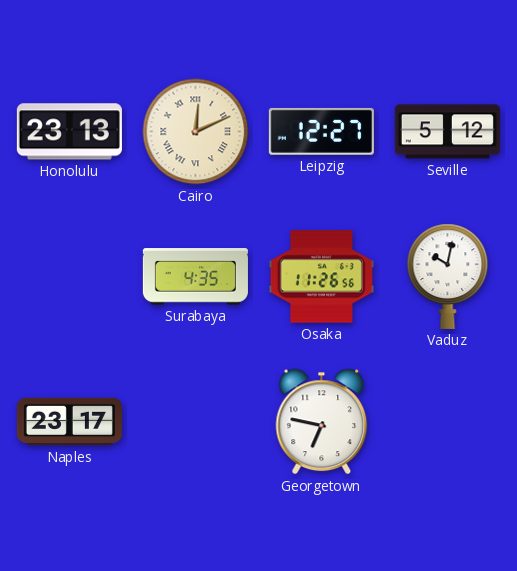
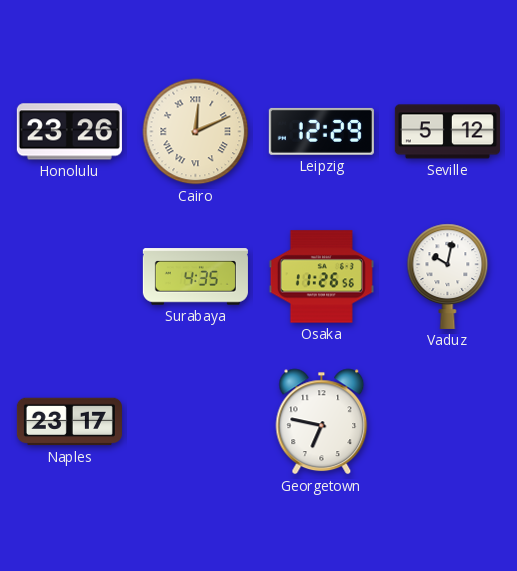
Honolulu: 23:13 -> 23:26 (69, 132)
Leipzig: 12:27 -> 12:29 (321, 131)
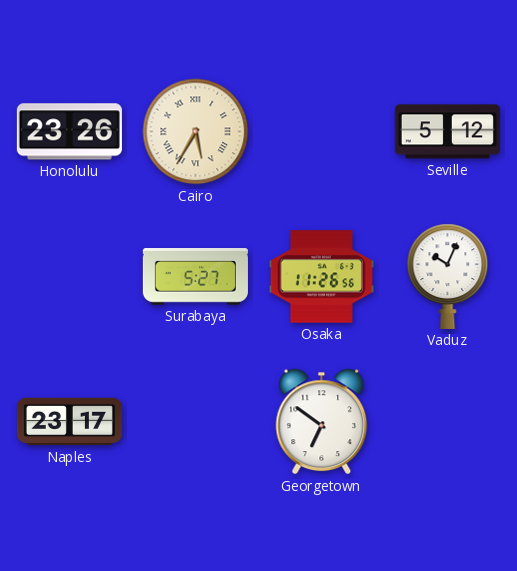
Cairo: 12:11 -> 5:35 (196, 132)
Leipzig: 12:29 -> none (321, 131)
Surabaya: 4:35 -> 5:27 (195, 277)
Vaduz: 10:02 -> 10:04 (448, 276)
Georgetown: 6:47 -> 6:51 (322, 422)
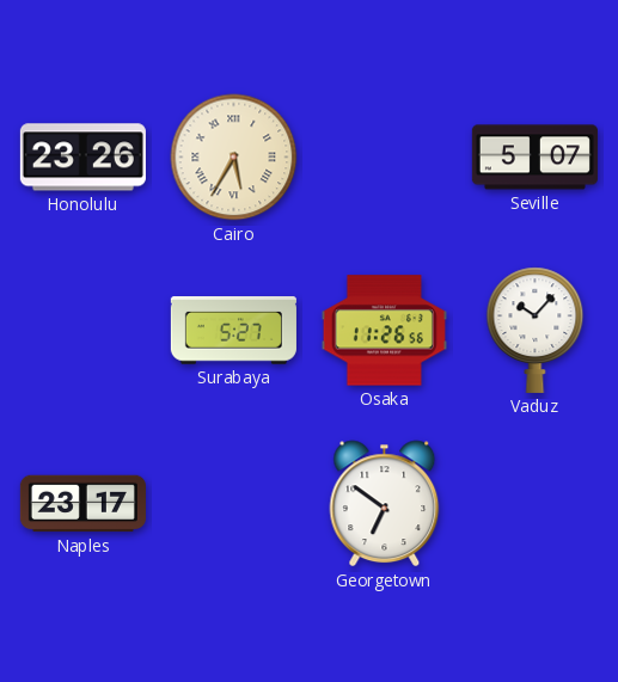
Seville: 5:12 -> 5:07 (534, 158)
Vaduz: 10:04 -> 10:07 (536, 330)
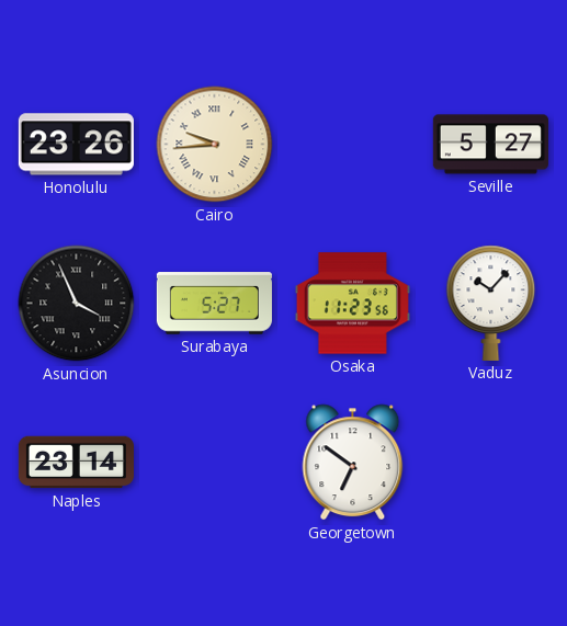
Cairo: 5:35 -> 9:44 (215, 145)
Seville: 5:07 -> 5:27 (490, 145)
Asuncion: none -> 3:56 (77, 304)
Osaka: 11:26 -> 11:23 (352, 304)
Naples: 23:17 -> 23:14 (76, 463)
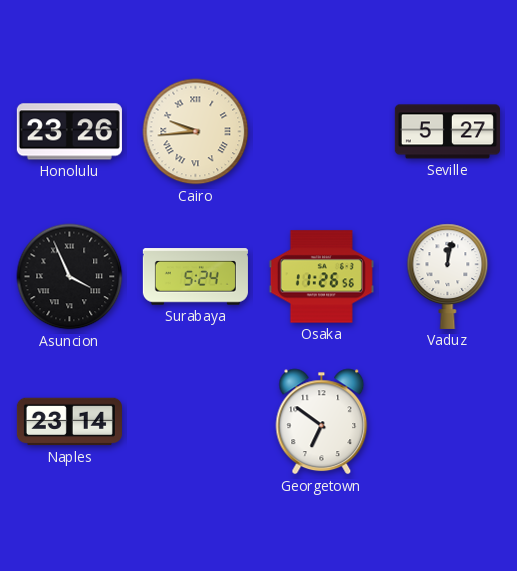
Surabaya: 5:27 -> 5:24 (195, 277)
Osaka: 11:23 -> 11:26 (321, 277)
Vaduz: 10:07 -> 12:02 (448, 276)
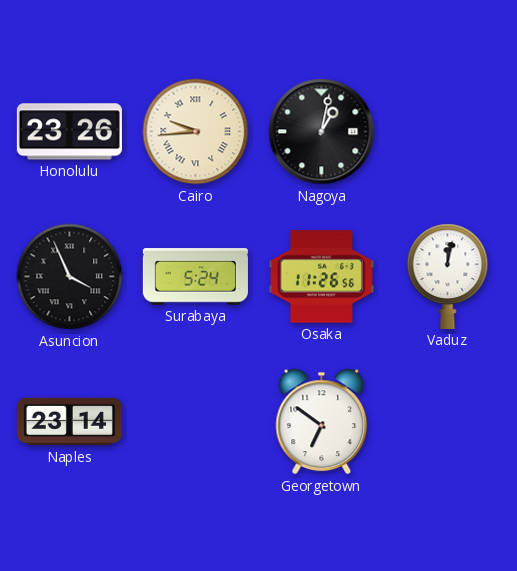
Nagoya: none -> 1:02 (322, 132)
Seville: 5:27 -> none (447, 132)
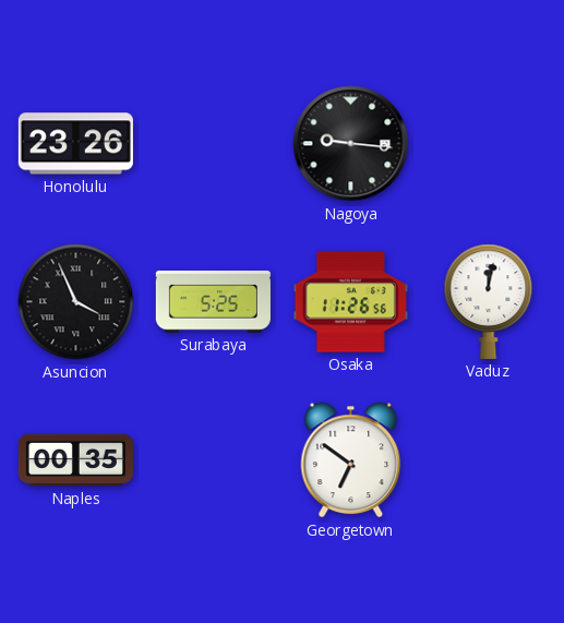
Cairo: 9:44 -> none (196, 132)
Nagoya: 1:02 -> 9:16 (351, 144)
Surabaya: 5:24 -> 5:25 (213, 302)
Naples: 23:14 -> 00:35 (75, 460)
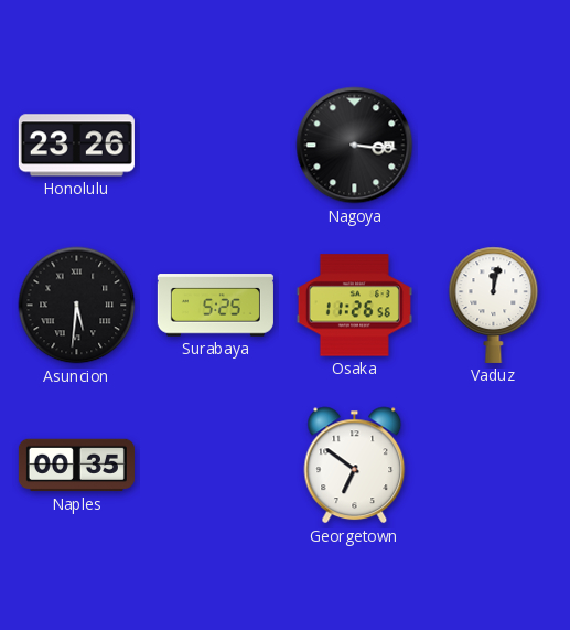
Nagoya: 9:16 -> 3:16 (355, 146)
Asuncion: 3:56 -> 5:31 (77, 306)
